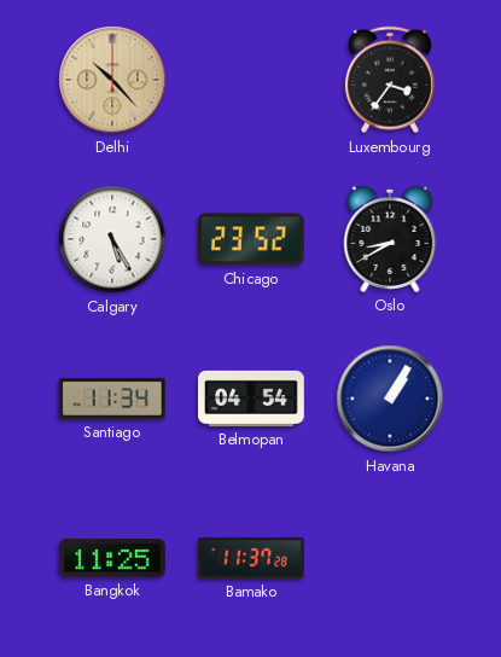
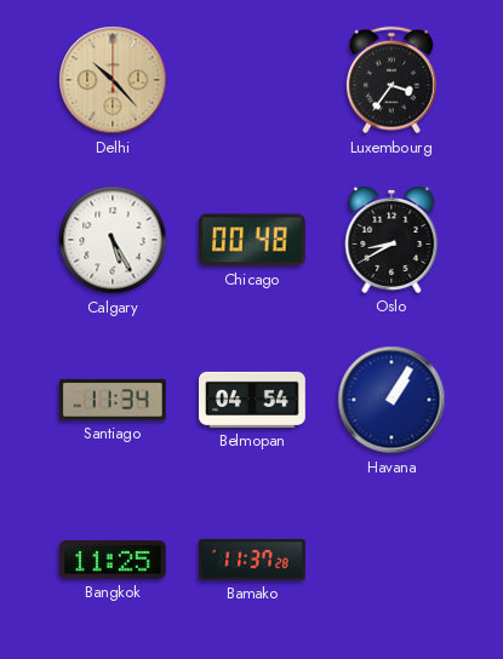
Chicago: 23:52 -> 00:48 (252, 240)
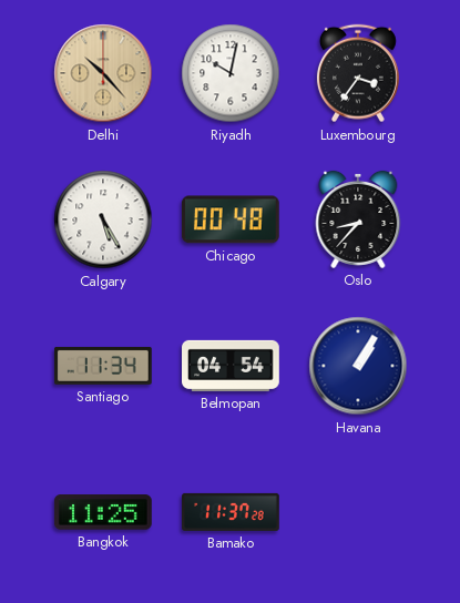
Riyadh: none -> 10:02 (231, 73)
Oslo: 8:40 -> 8:37 (358, 219)
